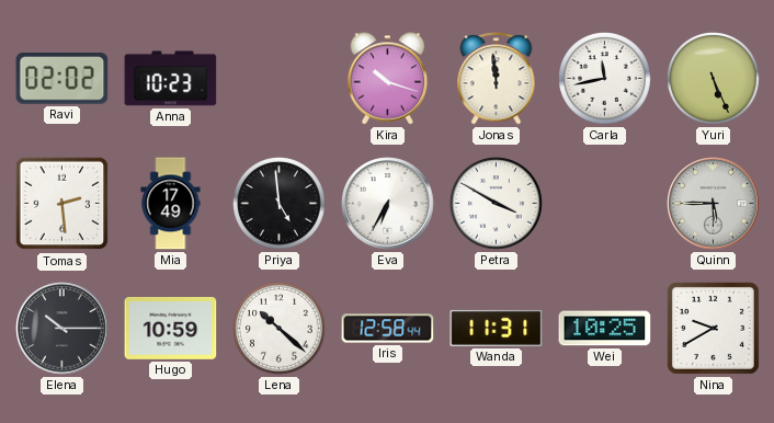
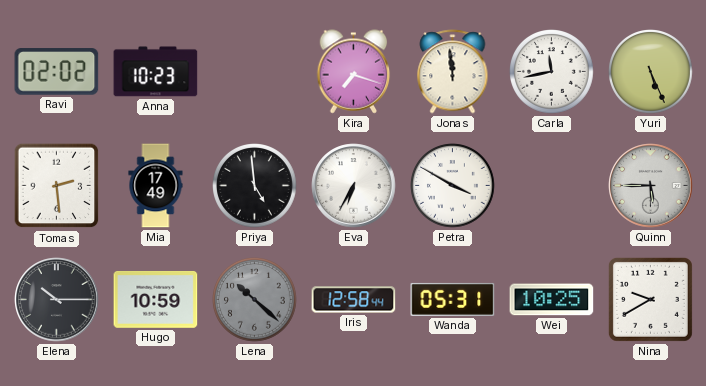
Kira: 10:18 -> 7:18 (354, 72)
Lena dial: white -> grey (255, 300)
Wanda: 11:31 -> 05:31 (453, 299)
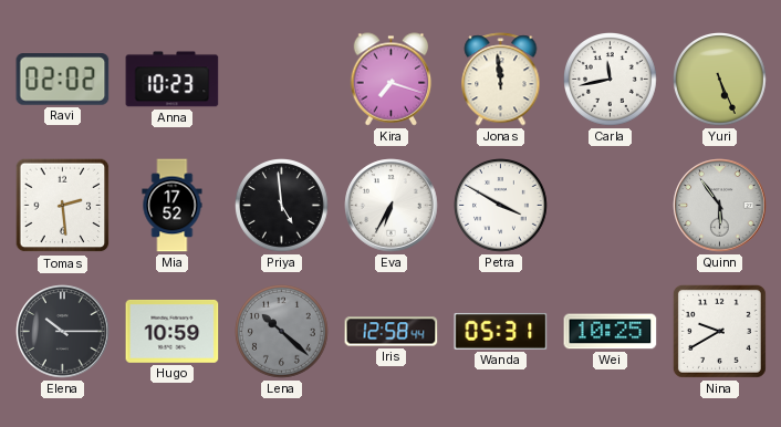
Mia: 17:49 -> 17:52 (173, 206)
Quinn: 5:45 -> 5:54 (720, 206)
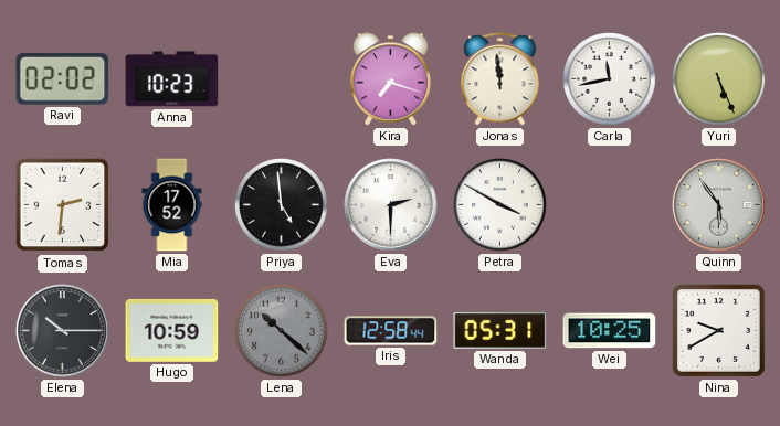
Tomas: 2:29 -> 2:31 (63, 205)
Eva: 6:35 -> 2:30 (391, 205)
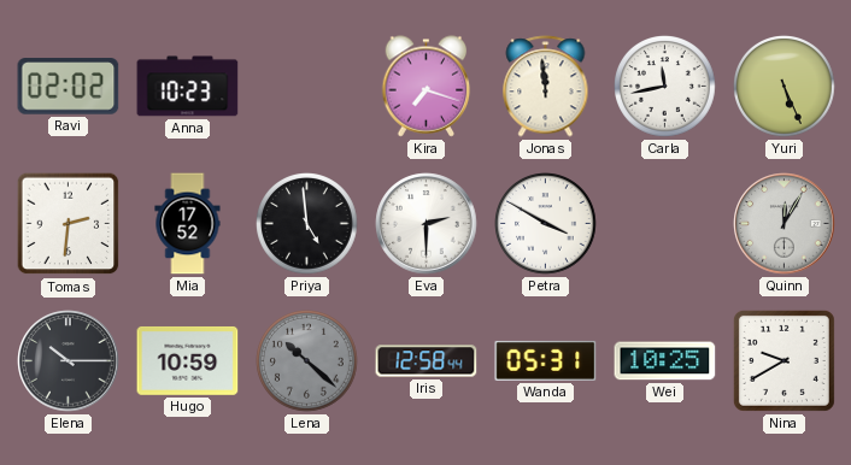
Quinn: 5:54 -> 12:05 (785, 224)
